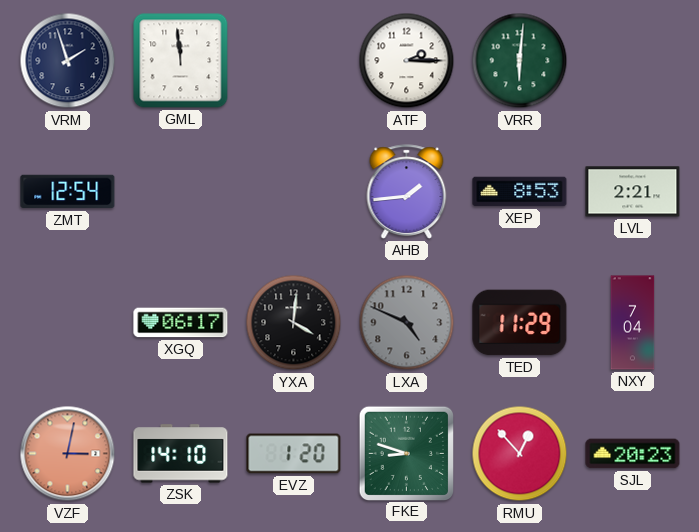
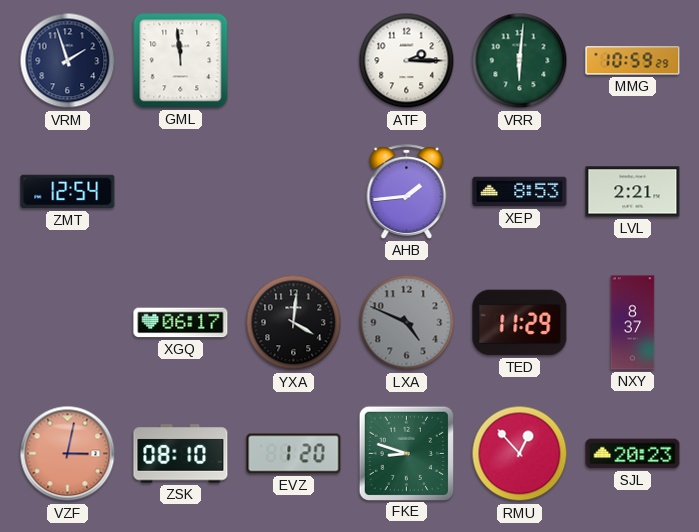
MMG: none -> 10:59 (633, 61)
NXY: 7:04 -> 8:37 (633, 323)
ZSK: 14:10 -> 08:10 (181, 454)
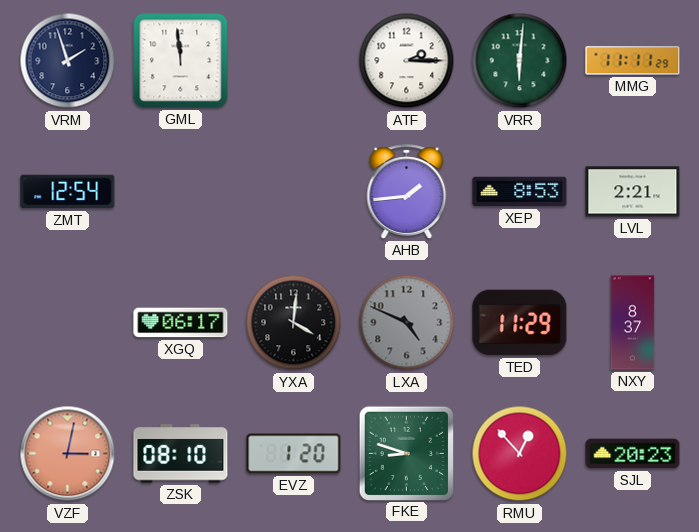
MMG: 10:59 -> 11:11 (633, 61)
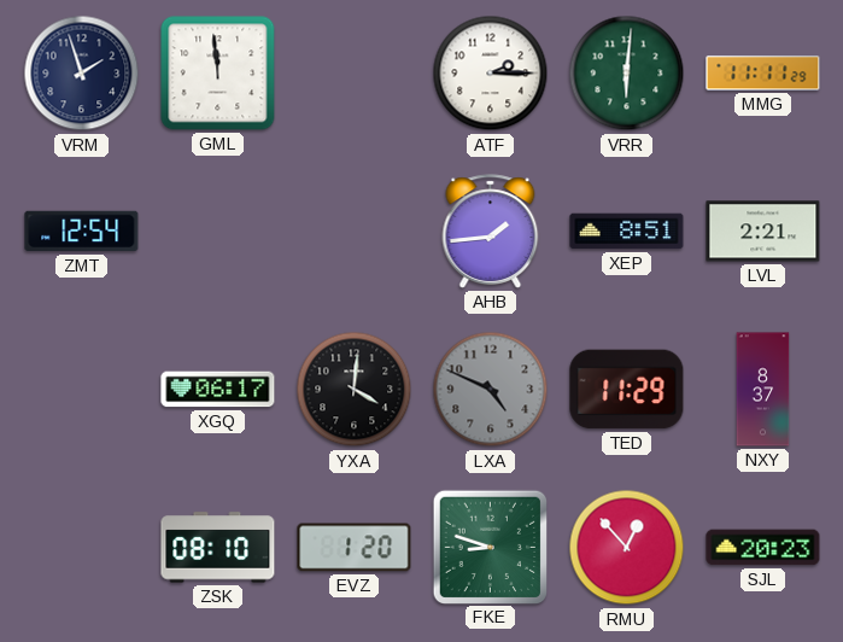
XEP: 8:53 -> 8:51 (627, 232)
VZF: 3:02 -> none (68, 454)
